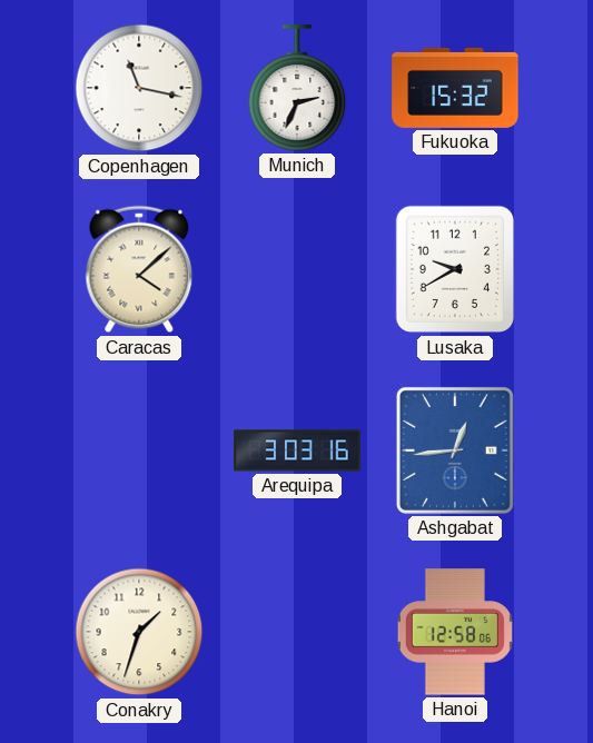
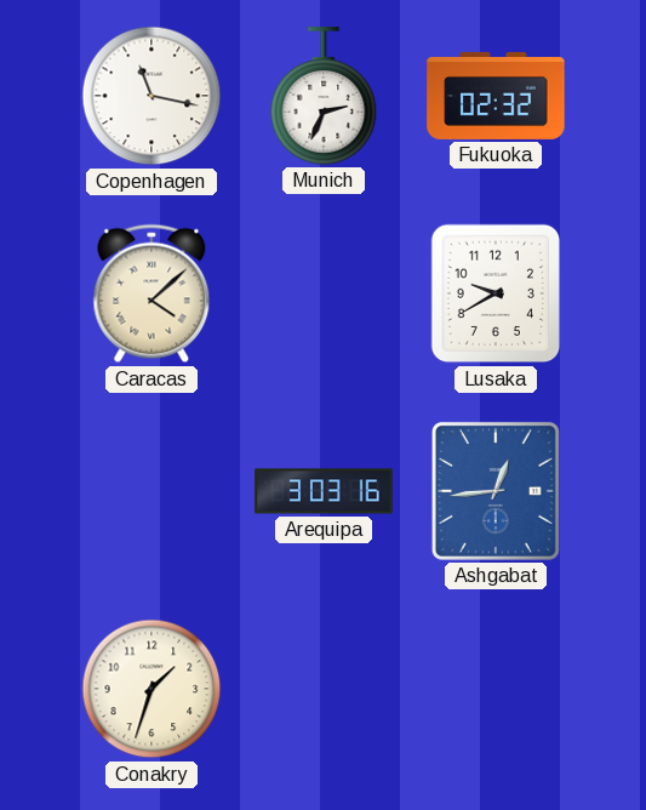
Fukuoka: 15:32 -> 02:32 (496, 96)
Hanoi: 12:58 -> none (455, 632)
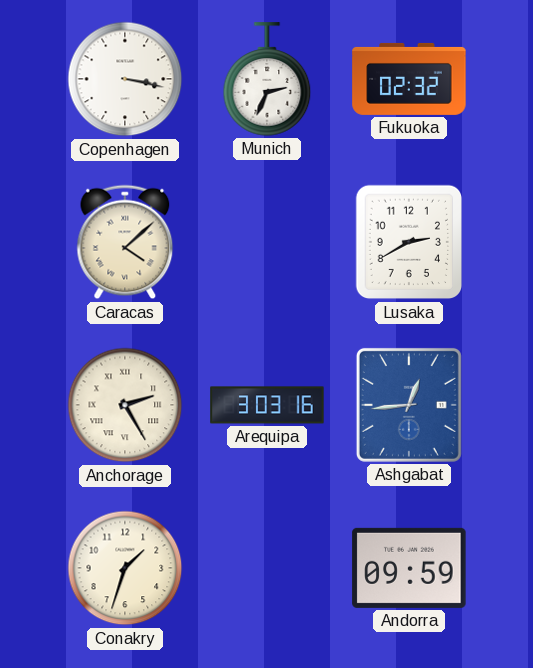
Copenhagen: 11:17 -> 3:17 (125, 79)
Lusaka: 9:40 -> 2:40 (408, 242)
Anchorage: none -> 2:25 (125, 405)
Andorra: none -> 09:59 (409, 568)
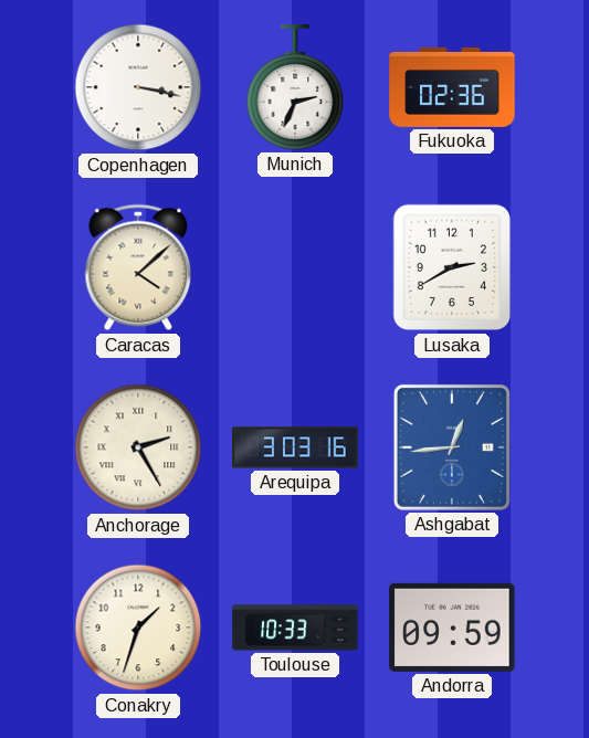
Fukuoka: 02:32 -> 02:36 (452, 87)
Toulouse: none -> 10:33 (295, 628)
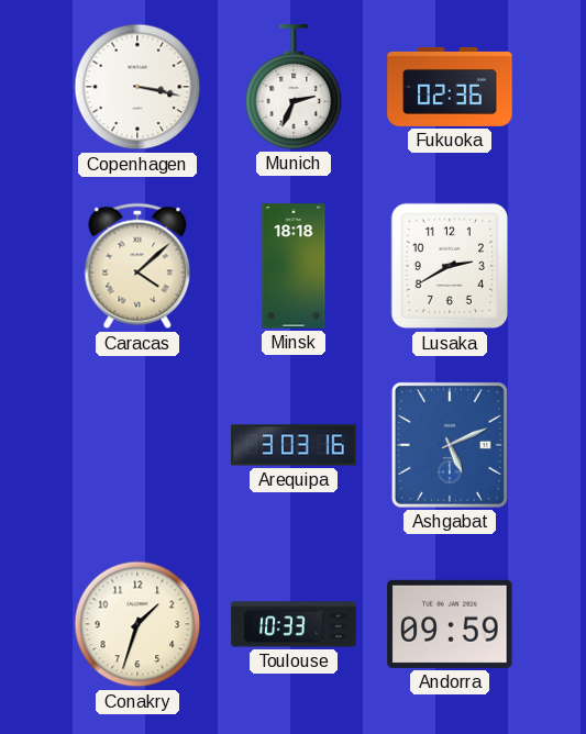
Minsk: none -> 18:18 (294, 266)
Anchorage: 2:25 -> none (138, 447)
Ashgabat: 12:44 -> 5:11 (450, 445)
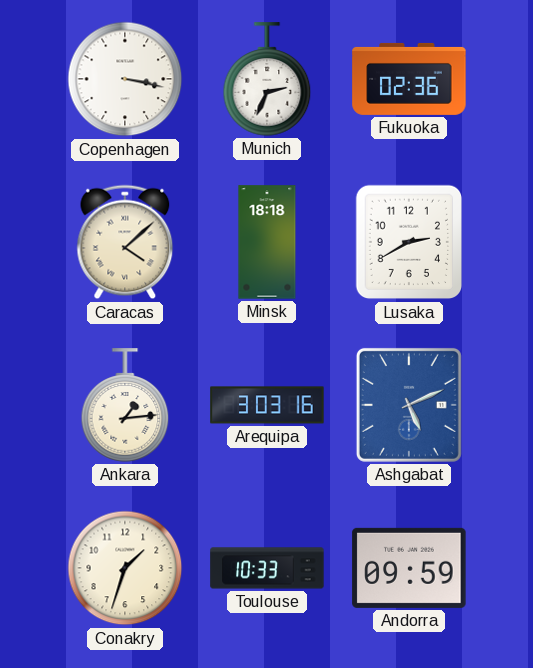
Ankara: none -> 1:14 (125, 405)
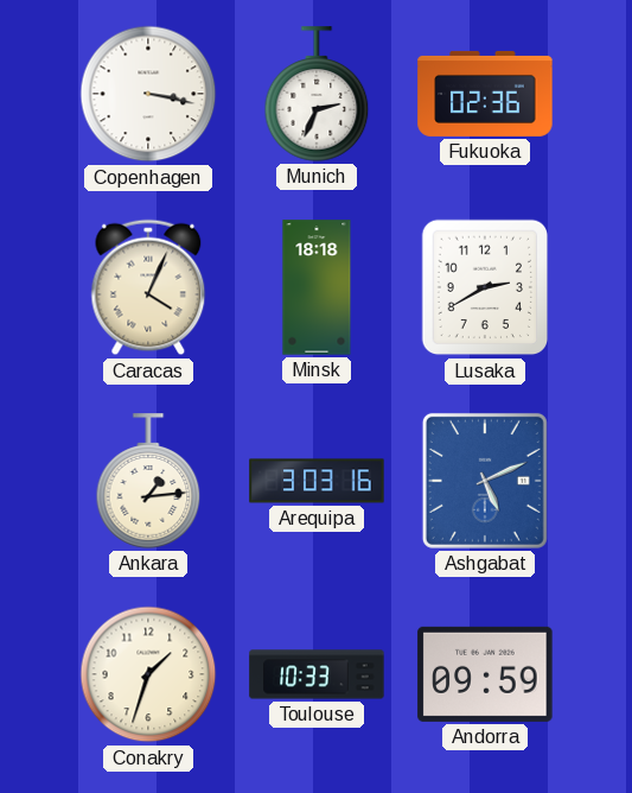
Caracas: 4:08 -> 4:04 (148, 287)
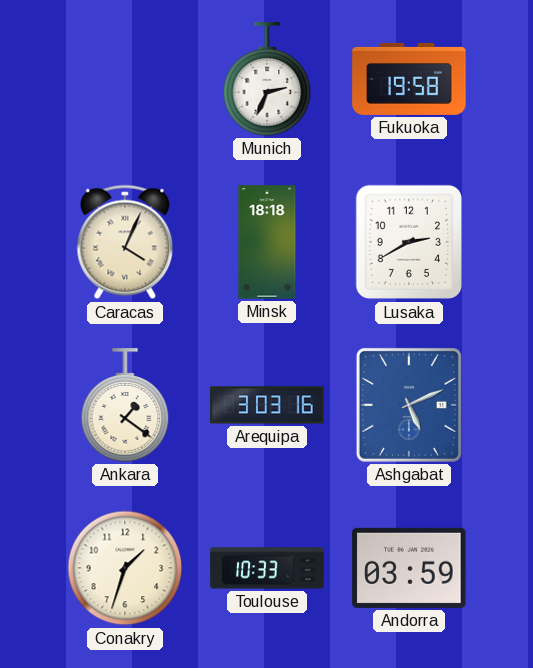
Copenhagen: 3:17 -> none (148, 94)
Fukuoka: 02:36 -> 19:58 (409, 79)
Ankara: 1:14 -> 1:21 (125, 405)
Andorra: 09:59 -> 03:59 (409, 568)
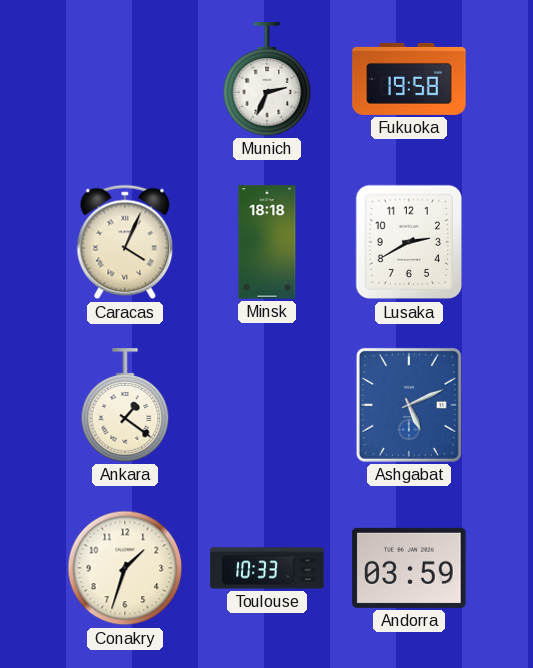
Arequipa: 3:03 -> none (267, 405)
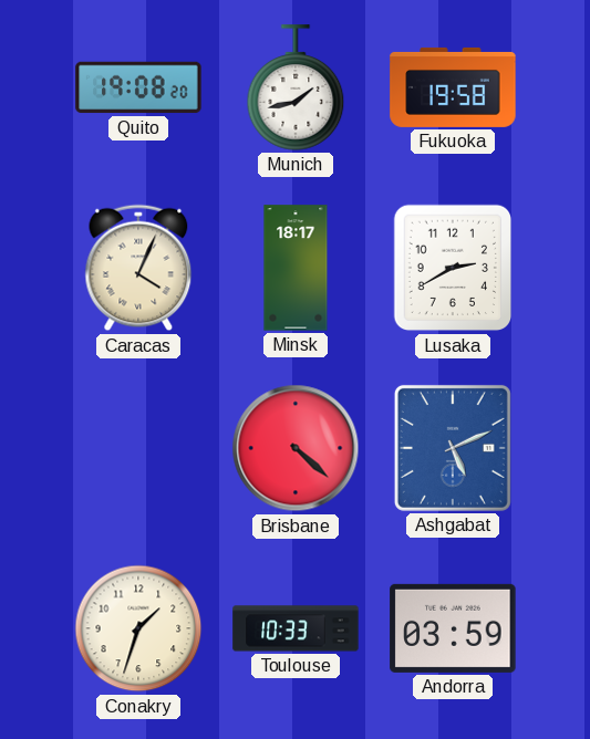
Quito: none -> 19:08 (138, 87)
Munich: 2:34 -> 1:43 (296, 87)
Minsk: 18:18 -> 18:17 (296, 268)
Ankara: 1:21 -> none (125, 405)
Brisbane: none -> 4:22 (296, 448)
